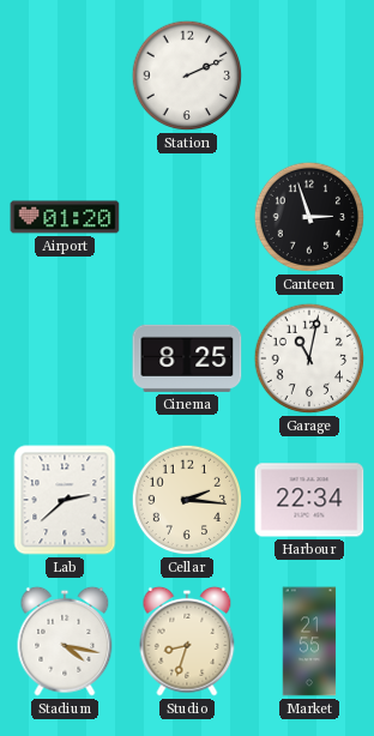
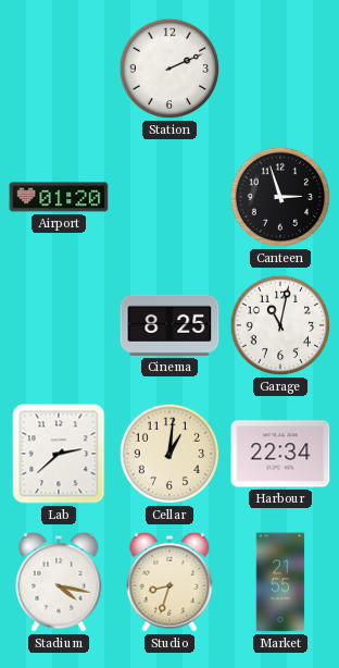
Cellar: 2:16 -> 1:01 (169, 454)
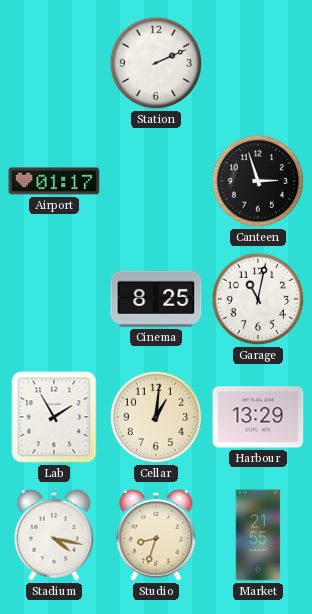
Airport: 01:20 -> 01:17 (54, 181)
Lab: 2:38 -> 1:55 (54, 417)
Harbour: 22:34 -> 13:29 (258, 417)
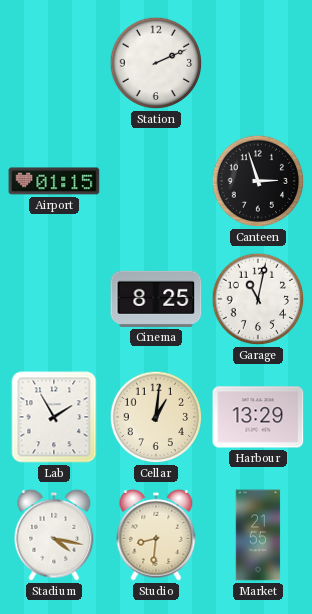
Airport: 01:17 -> 01:15 (54, 181)
Studio: 8:33 -> 8:31 (156, 535)
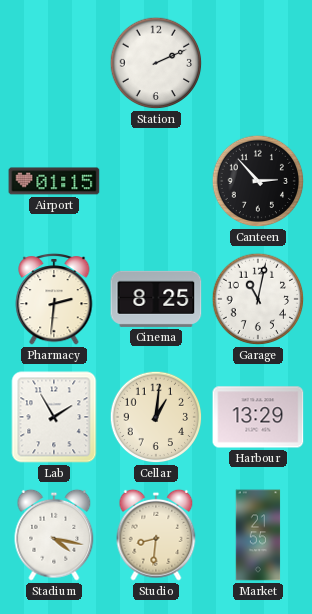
Canteen: 2:57 -> 2:53 (258, 181)
Pharmacy: none -> 2:31 (54, 299)
